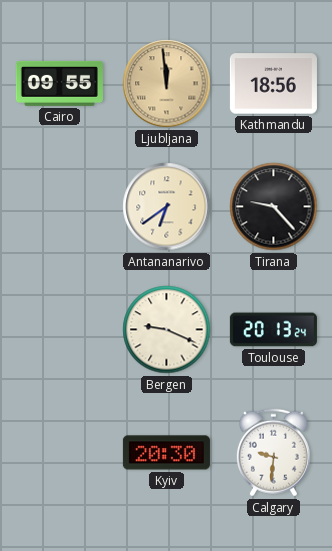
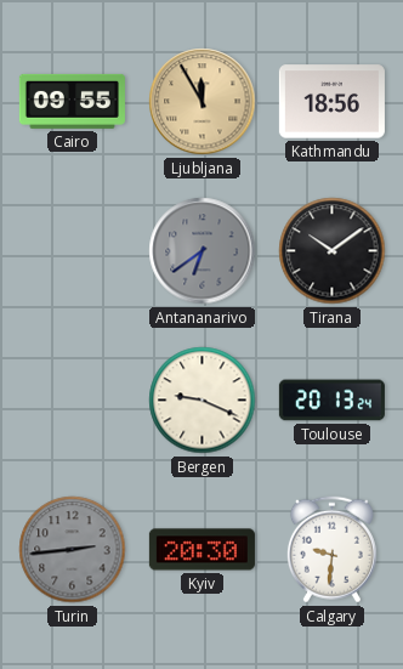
Ljubljana: 11:59 -> 11:55 (203, 102)
Antananarivo dial: cream -> grey (203, 251)
Tirana: 9:23 -> 10:09 (333, 251)
Turin: none -> 2:44 (73, 550)
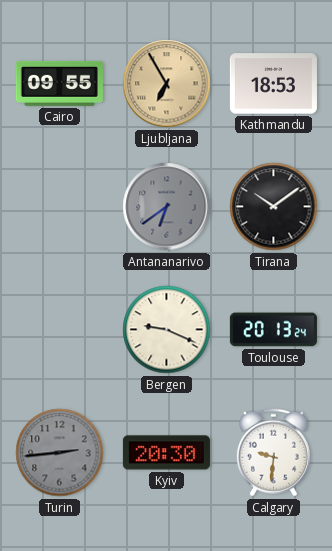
Ljubljana: 11:55 -> 6:55 (167, 84)
Kathmandu: 18:56 -> 18:53 (273, 84)
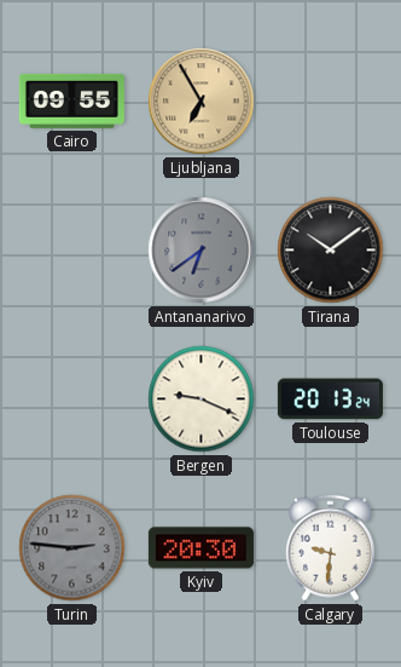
Kathmandu: 18:53 -> none (273, 84)
Turin: 2:44 -> 2:46 (72, 548)
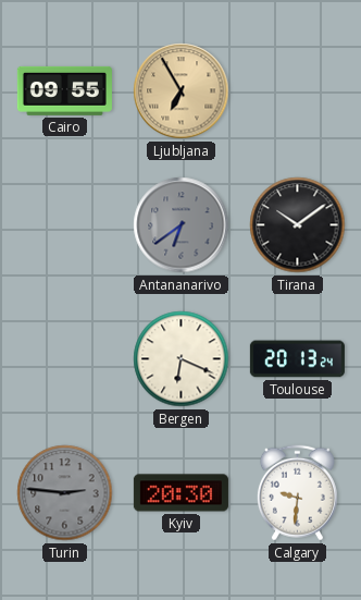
Bergen: 9:19 -> 6:19 (182, 359)
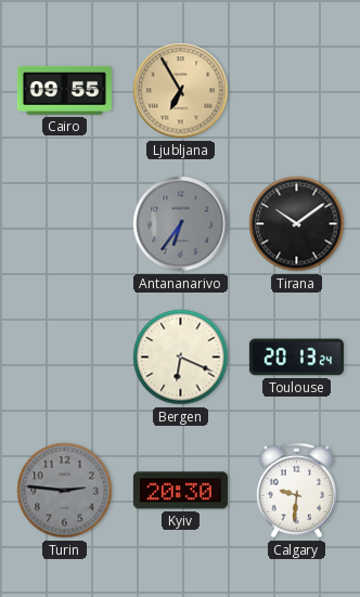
Antananarivo: 6:39 -> 6:36 (181, 224)
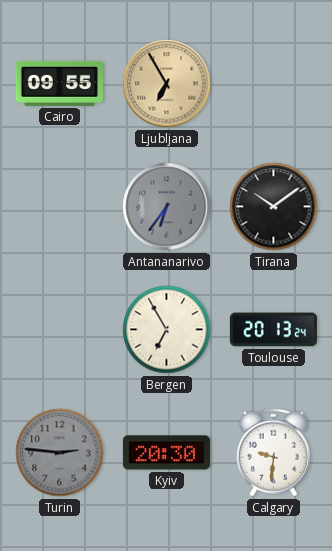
Bergen: 6:19 -> 6:55 (167, 330)
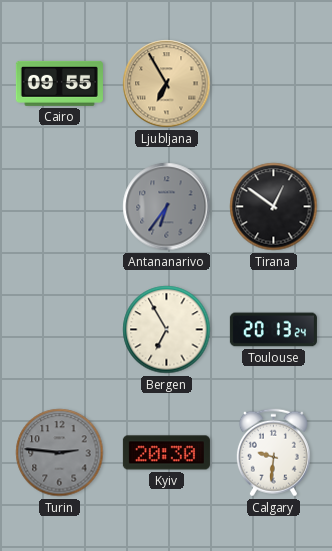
Tirana: 10:09 -> 12:51 (274, 207)
